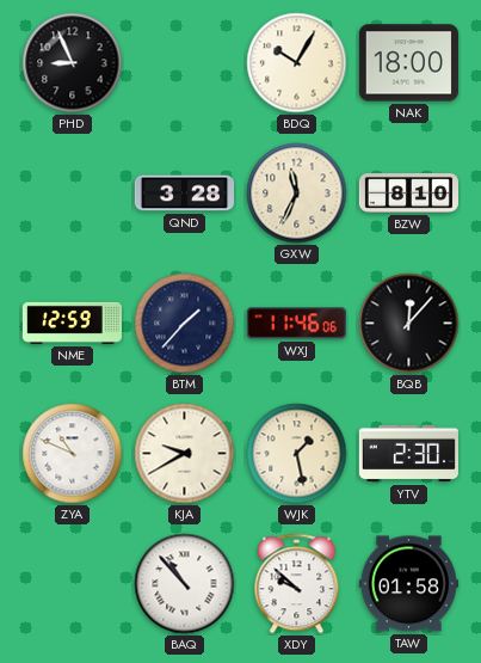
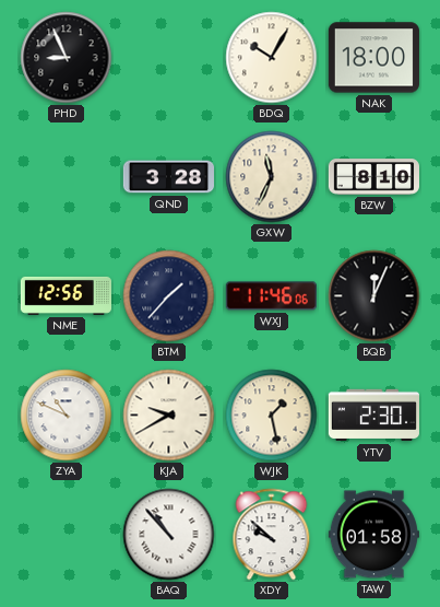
NME: 12:59 -> 12:56 (66, 295)
BQB: 12:07 -> 12:04 (374, 296)
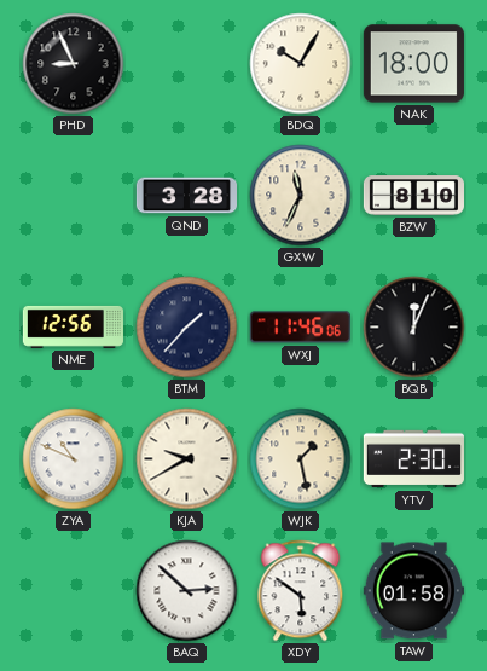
BAQ: 10:53 -> 2:52 (187, 591)
XDY: 9:52 -> 5:51 (301, 591)
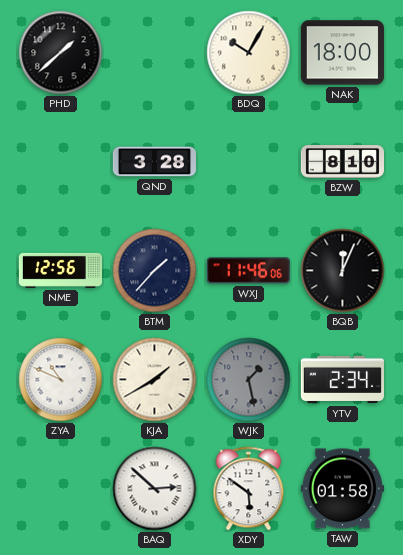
PHD: 8:56 -> 1:38 (61, 53)
GXW: 11:34 -> none (301, 196)
KJA: 9:40 -> 1:40 (155, 380)
WJK dial: cream -> grey (249, 380)
YTV: 2:30 -> 2:34 (342, 380)
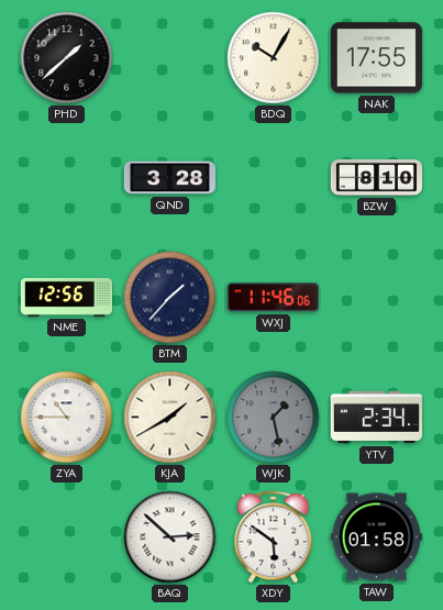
NAK: 18:00 -> 17:55 (376, 58)
BQB: 12:04 -> none (343, 271)
ZYA: 10:49 -> 10:45 (67, 418)
